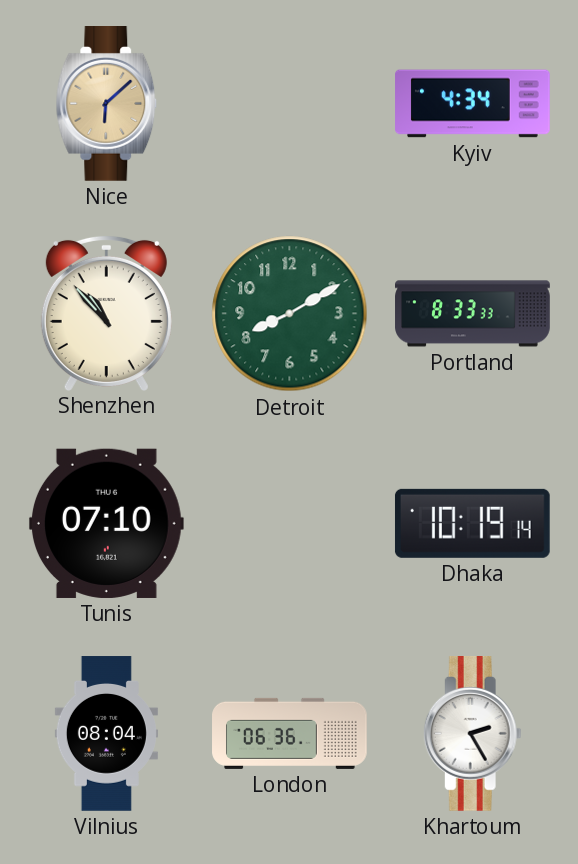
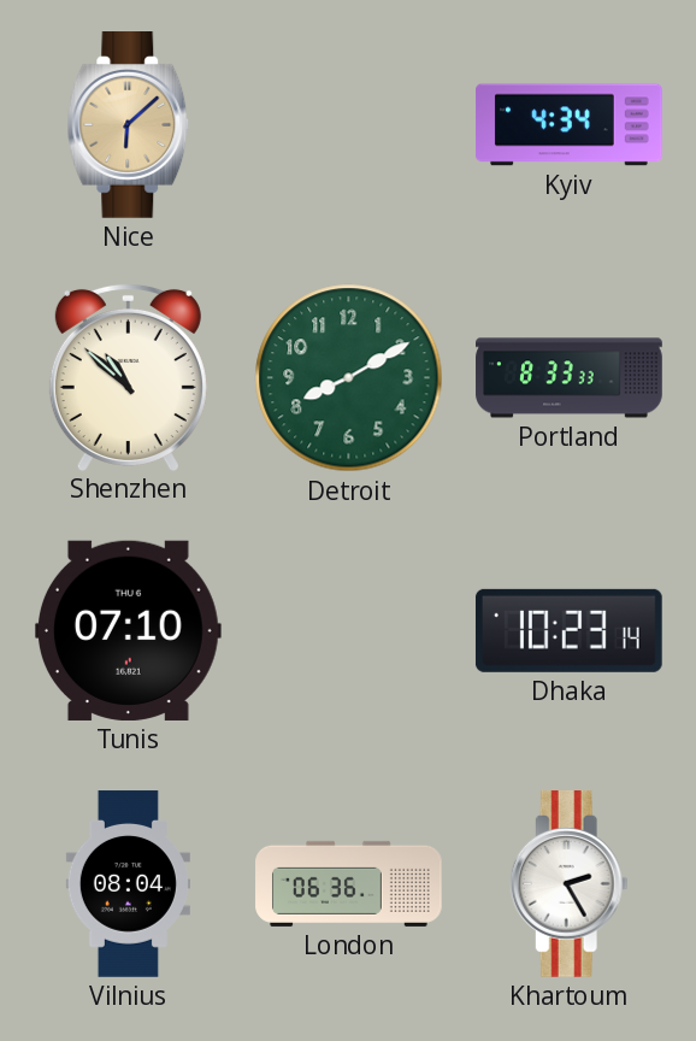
Shenzhen: 10:53 -> 10:52 (128, 377)
Dhaka: 10:19 -> 10:23 (568, 630)
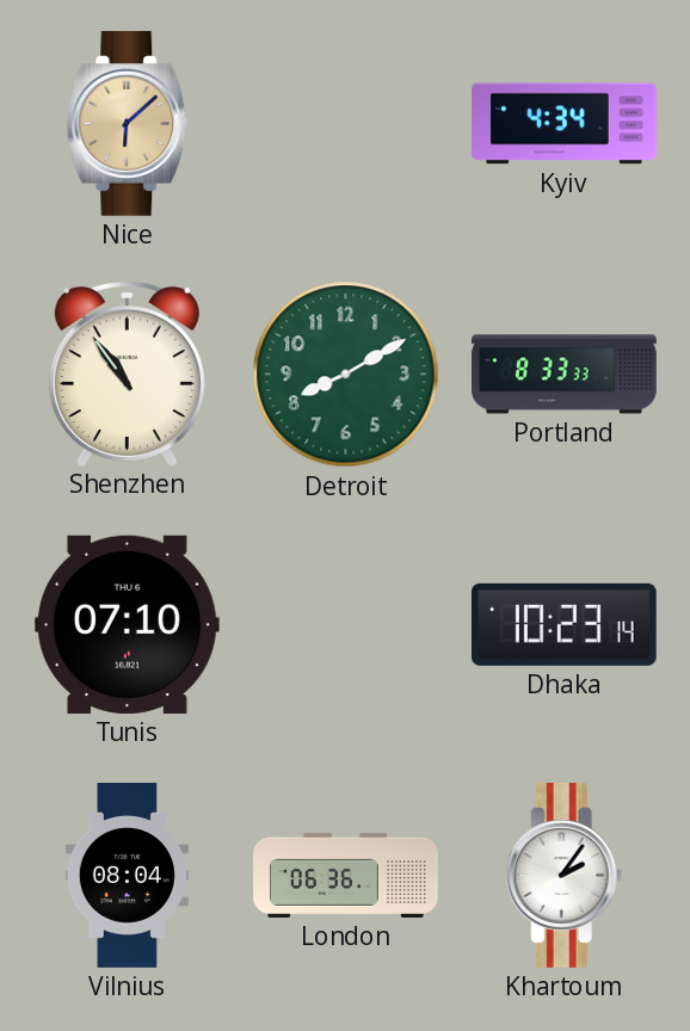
Shenzhen: 10:52 -> 10:54 (127, 373)
Khartoum: 2:25 -> 2:06 (563, 876)
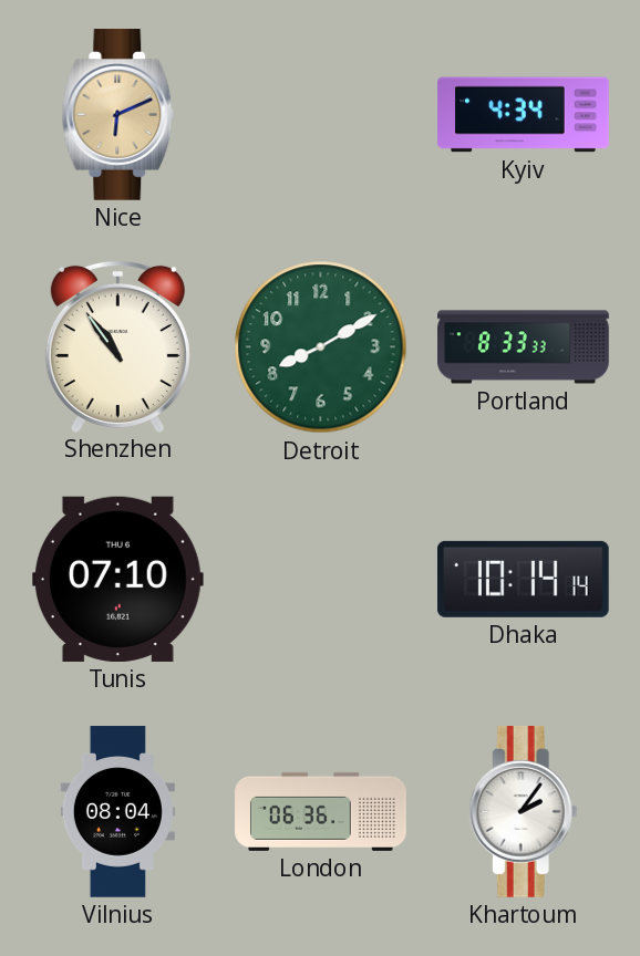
Nice: 6:08 -> 6:11 (118, 115)
Dhaka: 10:23 -> 10:14 (523, 579)
